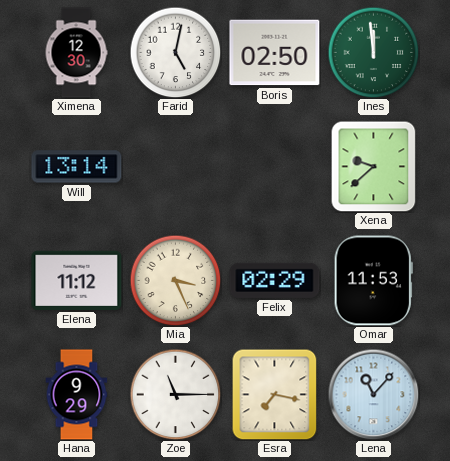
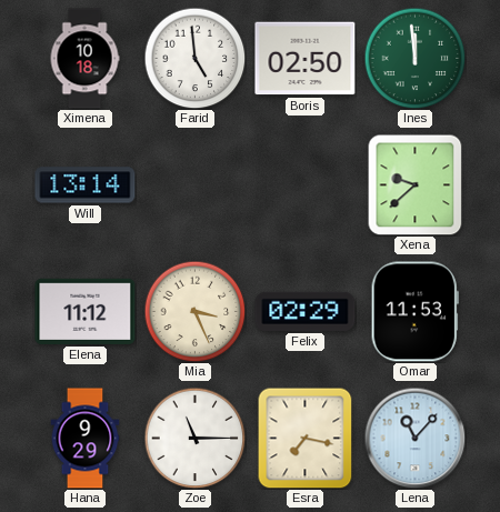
Ximena: 12:30 -> 10:18 (84, 59)
Farid: 5:02 -> 4:59 (194, 58)
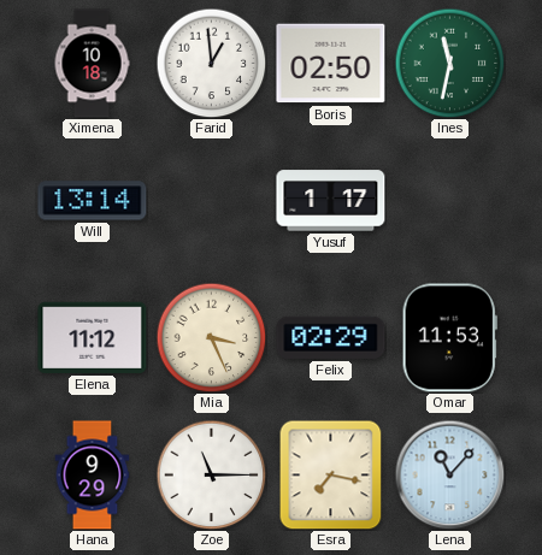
Farid: 4:59 -> 12:59 (211, 63)
Ines: 11:59 -> 11:32 (449, 63)
Yusuf: none -> 1:17 (331, 201)
Xena: 9:38 -> none (416, 184)
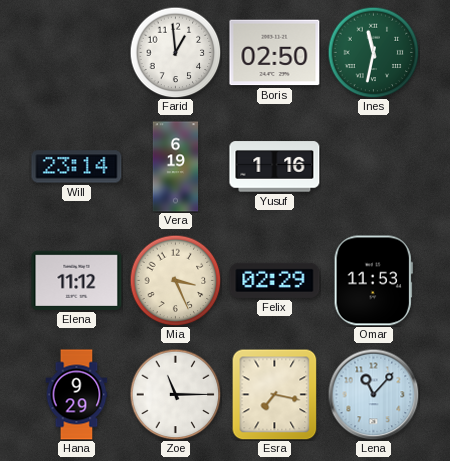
Ximena: 10:18 -> none (92, 64)
Will: 13:14 -> 23:14 (77, 167)
Vera: none -> 6:19 (176, 167)
Yusuf: 1:17 -> 1:16 (275, 167)
